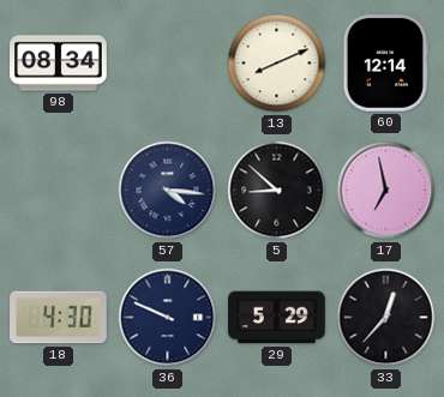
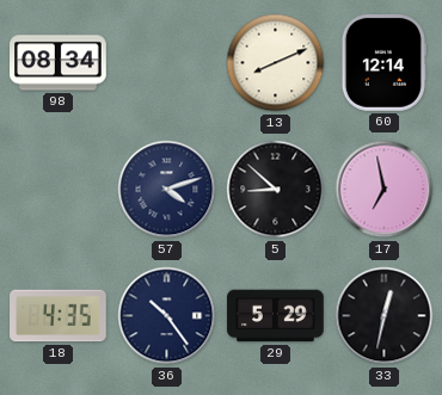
57: 4:16 -> 4:12 (167, 190)
18: 4:30 -> 4:35 (59, 316)
36: 9:49 -> 10:24 (167, 316)
33: 12:37 -> 12:32 (385, 316)
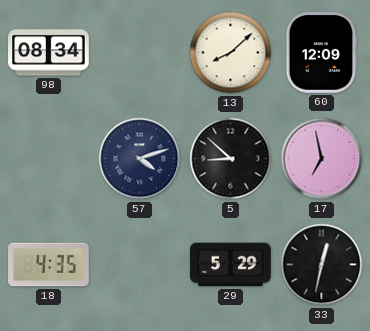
13: 8:11 -> 8:08 (231, 53)
60: 12:14 -> 12:09 (321, 53)
36: 10:24 -> none (167, 316)
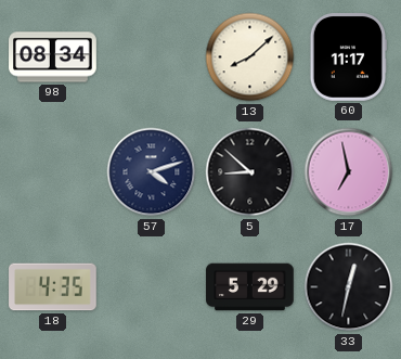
60: 12:09 -> 11:17 (348, 57)
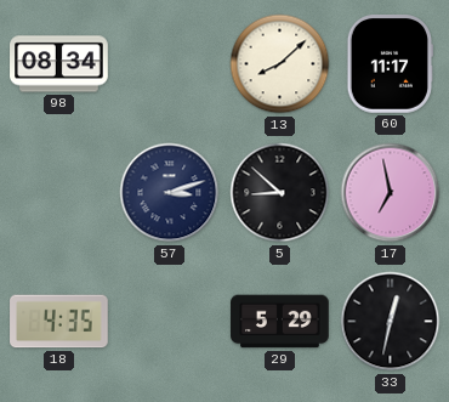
57: 4:12 -> 3:12 (170, 193)
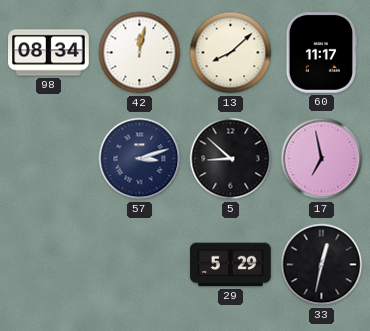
42: none -> 12:02 (140, 53)
18: 4:35 -> none (59, 322)
